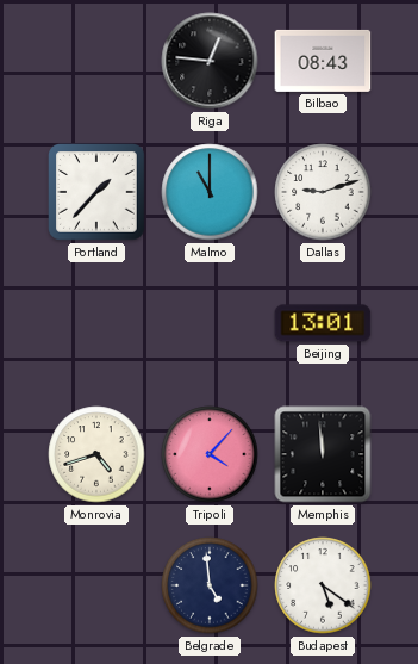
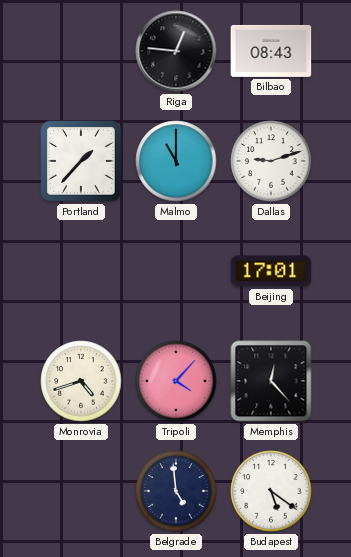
Beijing: 13:01 -> 17:01 (271, 271)
Memphis: 11:59 -> 12:23 (271, 381)
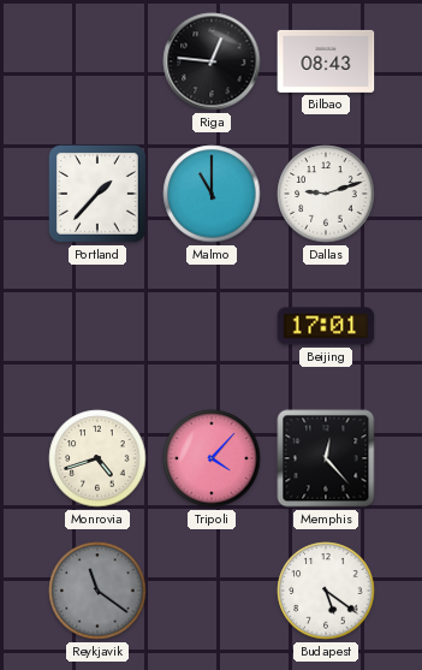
Reykjavik: none -> 11:21 (97, 591)
Belgrade: 4:59 -> none (176, 491)
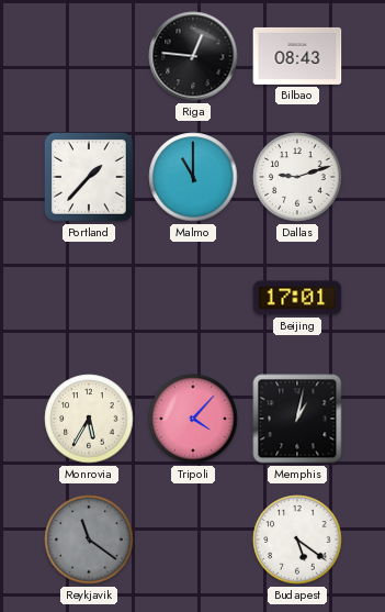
Monrovia: 4:42 -> 5:35 (89, 419)
Memphis: 12:23 -> 1:02 (297, 419)
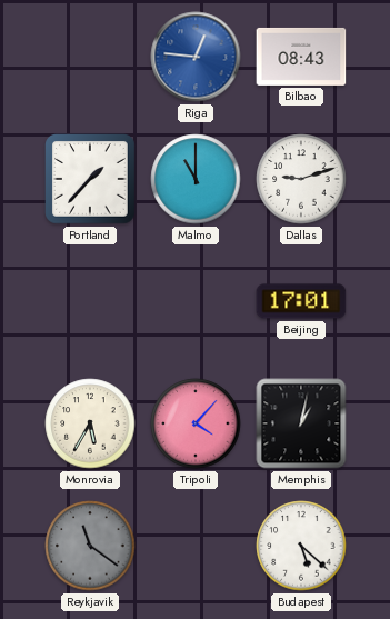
Riga dial: black -> blue (196, 57)
Budapest: 5:21 -> 5:22 (301, 546)
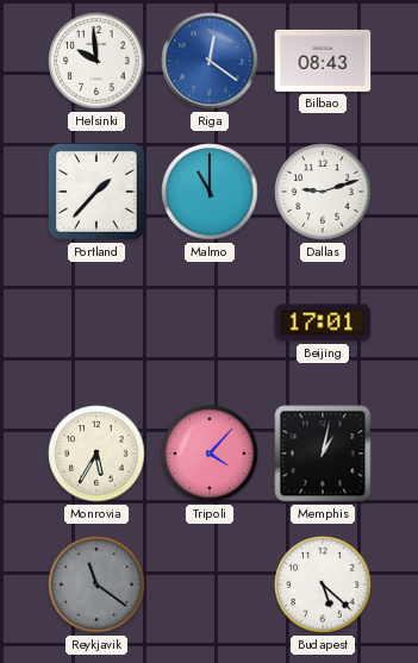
Helsinki: none -> 9:59 (96, 61)
Riga: 12:46 -> 12:21 (210, 61)
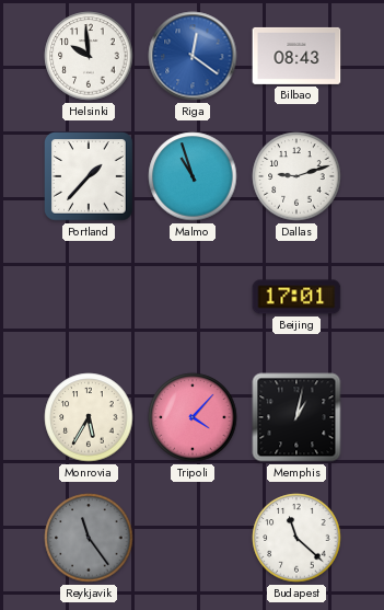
Malmo: 11:00 -> 10:57 (193, 176)
Reykjavik: 11:21 -> 11:24 (89, 538)
Budapest: 5:22 -> 11:22 (296, 538)
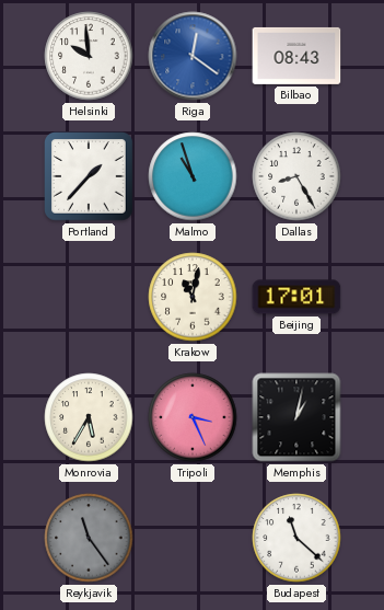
Dallas: 9:12 -> 8:25 (296, 176)
Krakow: none -> 11:02 (193, 297)
Tripoli: 4:07 -> 3:26 (193, 417)
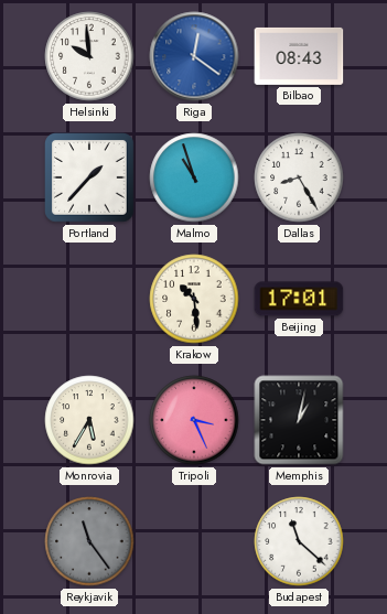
Krakow: 11:02 -> 10:29 (194, 299)
